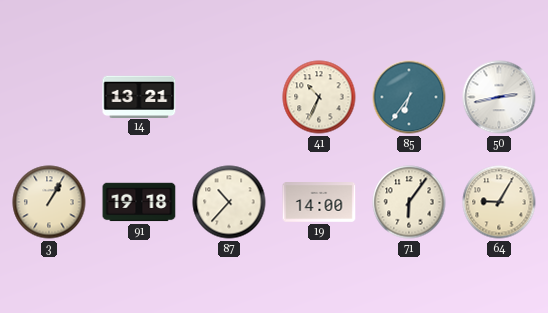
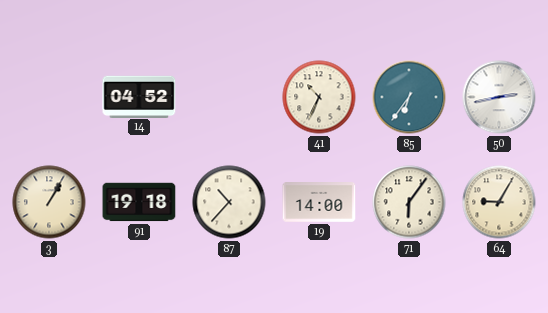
14: 13:21 -> 04:52 (139, 96)
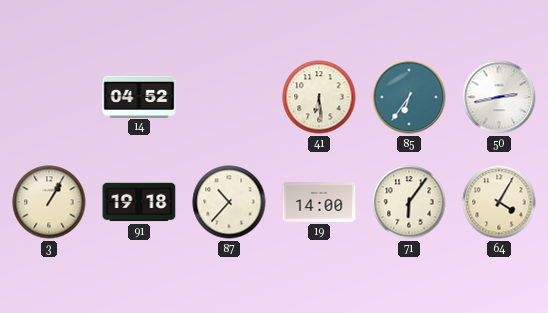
41: 10:34 -> 6:29 (319, 97)
64: 9:05 -> 4:05 (499, 202)
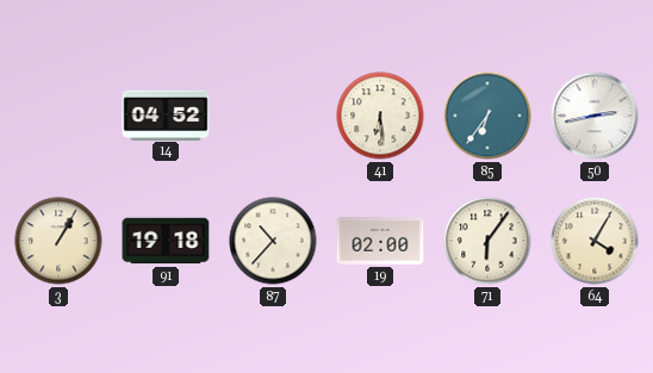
19: 14:00 -> 02:00 (380, 241)
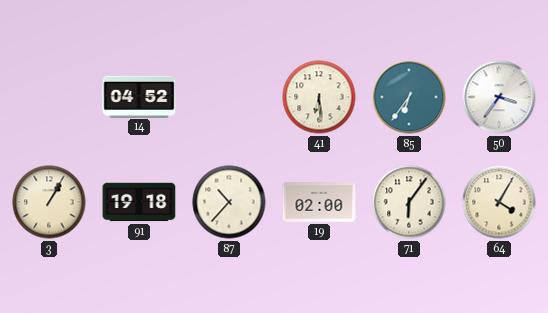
50: 2:43 -> 3:36 (499, 97)
